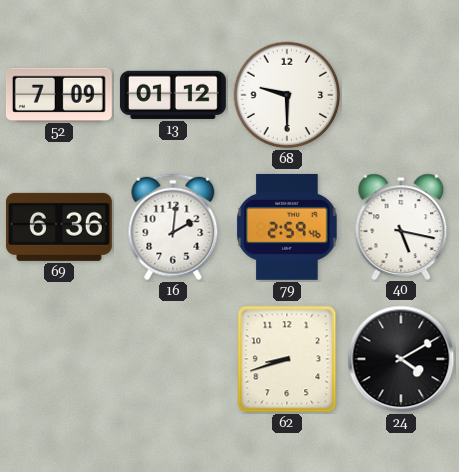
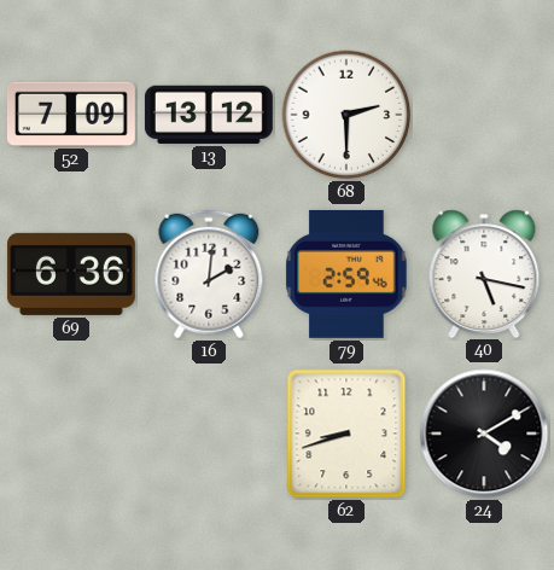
13: 01:12 -> 13:12 (209, 115)
68: 9:30 -> 2:30 (346, 115)
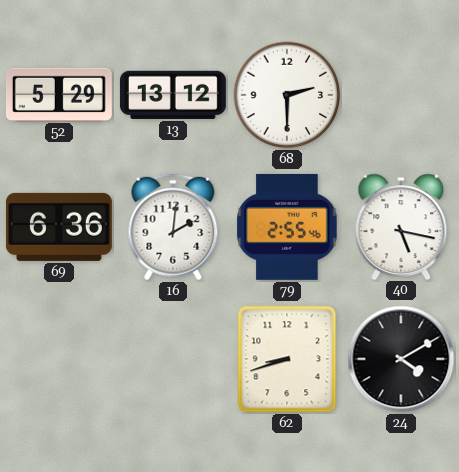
52: 7:09 -> 5:29 (59, 94)
79: 2:59 -> 2:55 (287, 227)
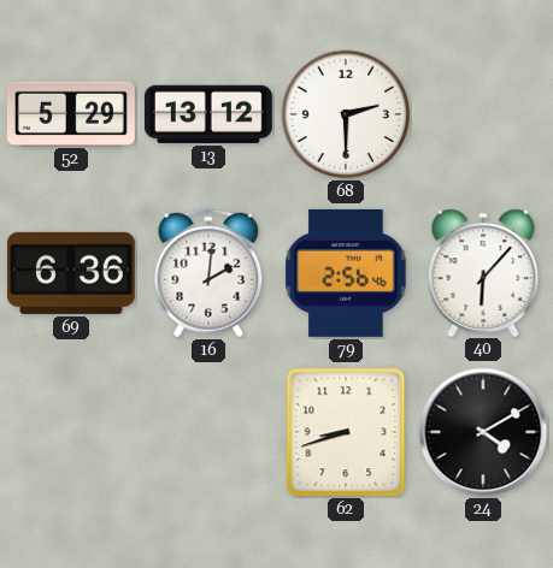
79: 2:55 -> 2:56 (346, 273)
40: 5:17 -> 6:07 (483, 272)
